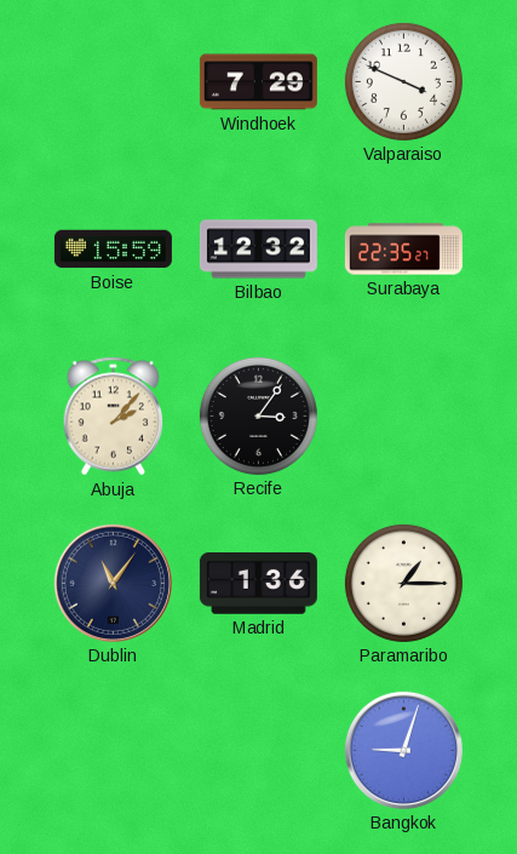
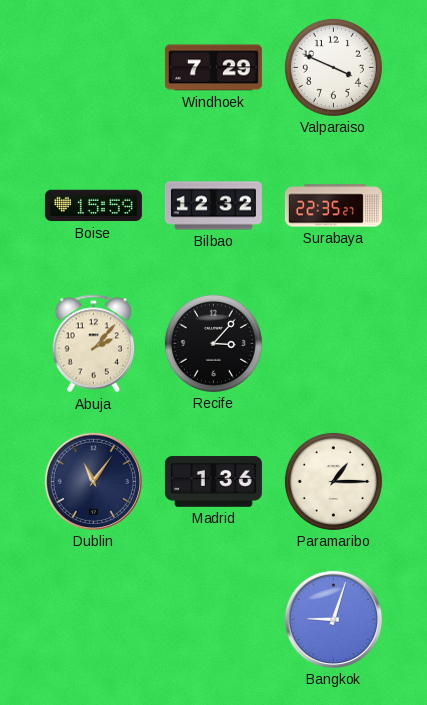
Recife: 3:06 -> 3:07 (213, 343)
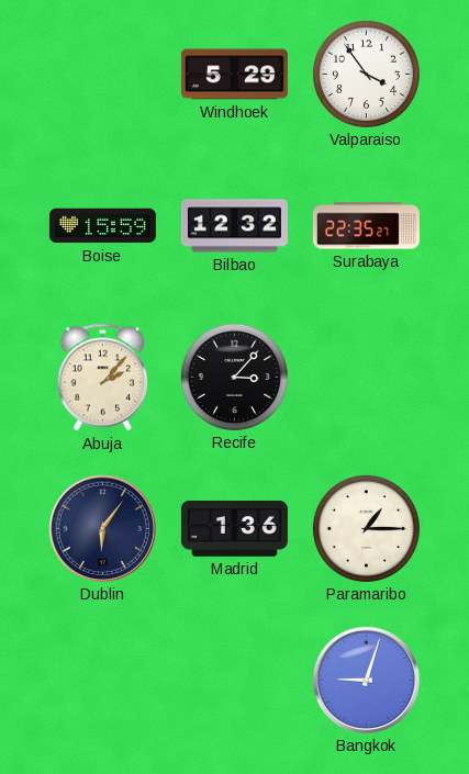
Windhoek: 7:29 -> 5:29 (234, 75)
Valparaiso: 3:49 -> 3:54 (366, 74)
Dublin: 11:06 -> 6:06 (102, 528)
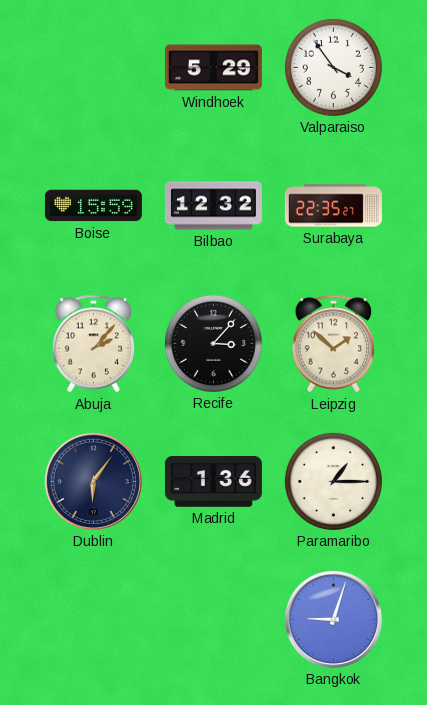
Leipzig: none -> 1:52 (334, 344)
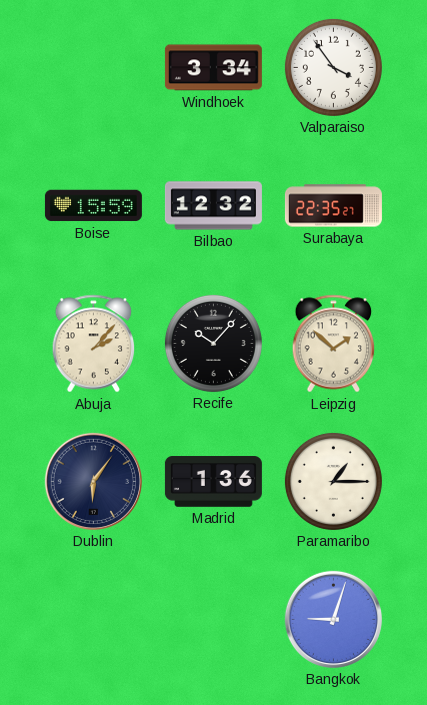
Windhoek: 5:29 -> 3:34 (213, 68)
Recife: 3:07 -> 10:07 (213, 343)
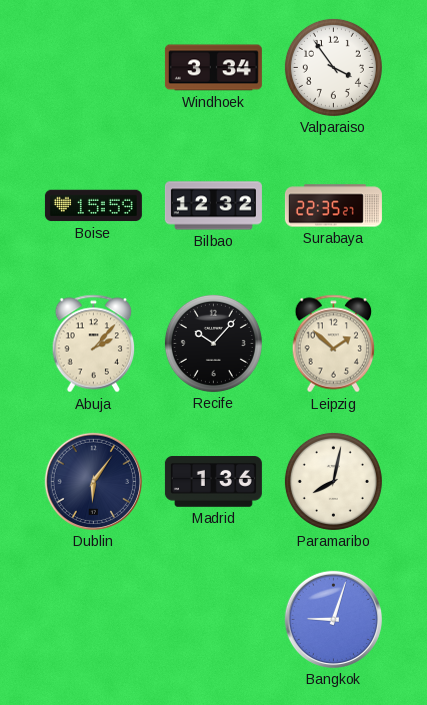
Paramaribo: 1:15 -> 8:02 (333, 481)
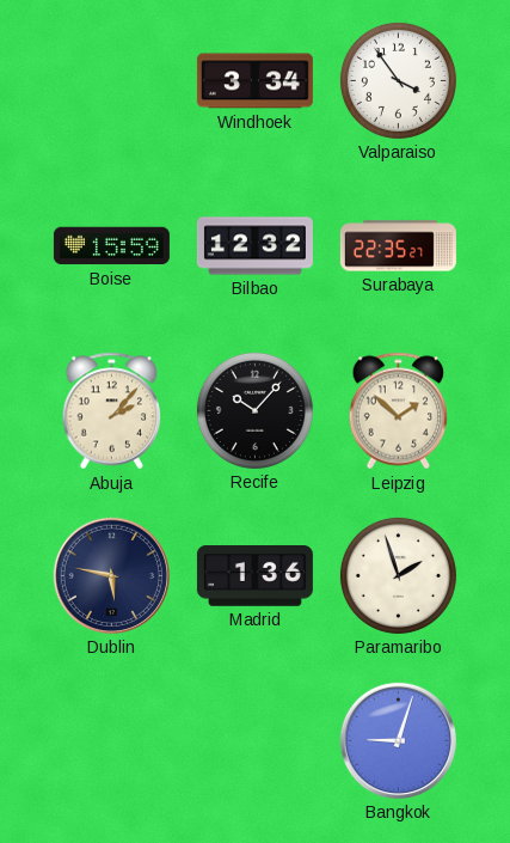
Dublin: 6:06 -> 5:47 (111, 575)
Paramaribo: 8:02 -> 1:57 (398, 575)
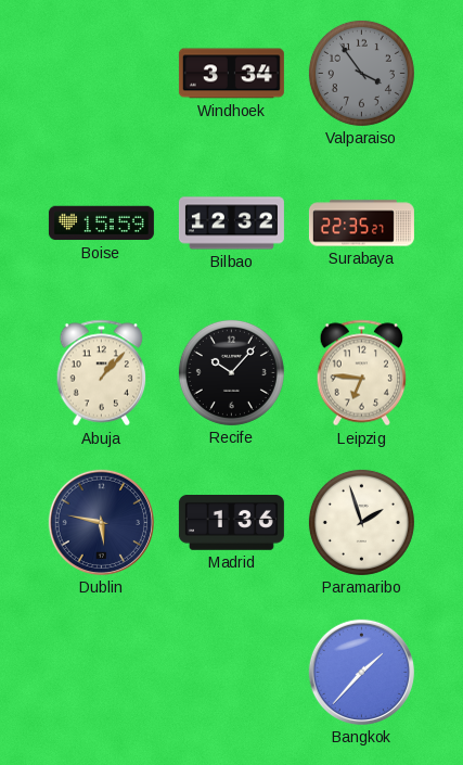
Valparaiso dial: white -> grey (361, 73)
Abuja: 2:07 -> 1:07 (102, 373)
Leipzig: 1:52 -> 6:46 (362, 373)
Bangkok: 9:03 -> 1:37 (361, 672)
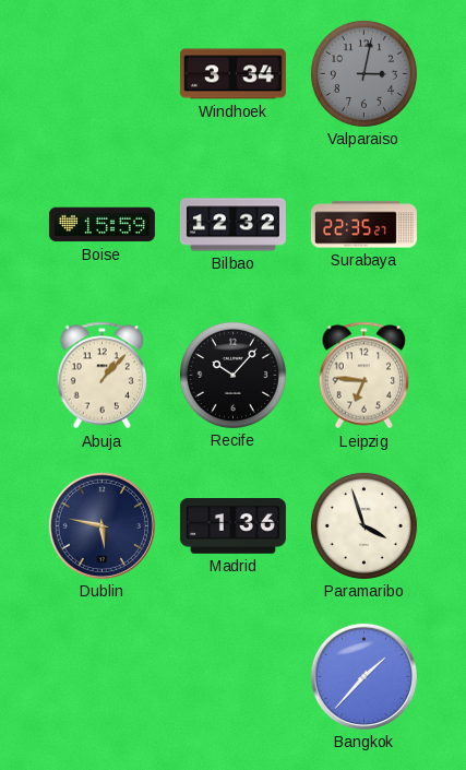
Valparaiso: 3:54 -> 3:02 (363, 73)
Paramaribo: 1:57 -> 3:57 (363, 525)
